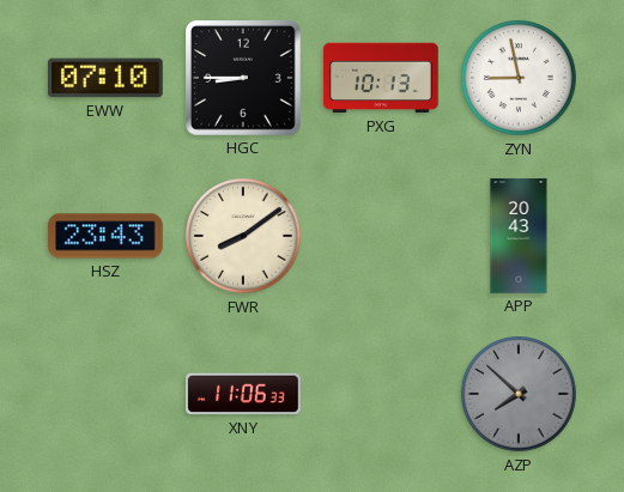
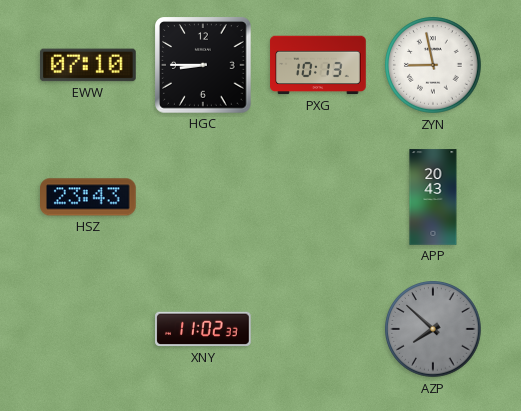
FWR: 8:09 -> none (243, 236)
XNY: 11:06 -> 11:02 (203, 329)
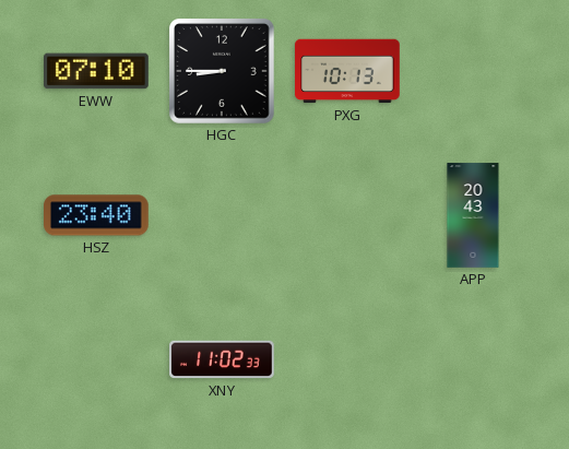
ZYN: 8:58 -> none (433, 65)
HSZ: 23:43 -> 23:40 (97, 215)
AZP: 7:52 -> none (433, 329)
